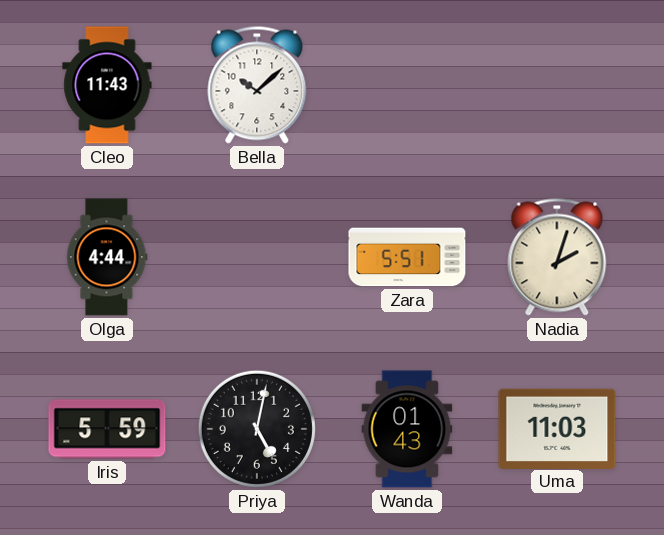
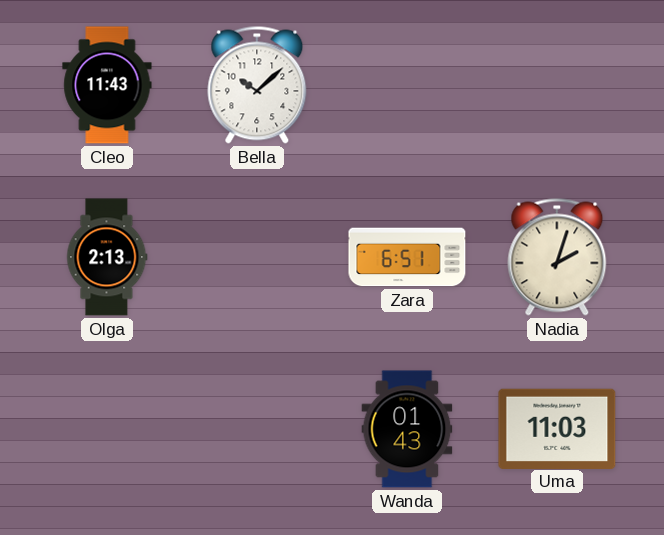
Olga: 4:44 -> 2:13 (107, 257)
Zara: 5:51 -> 6:51 (407, 257)
Iris: 5:59 -> none (107, 429)
Priya: 5:02 -> none (257, 429)
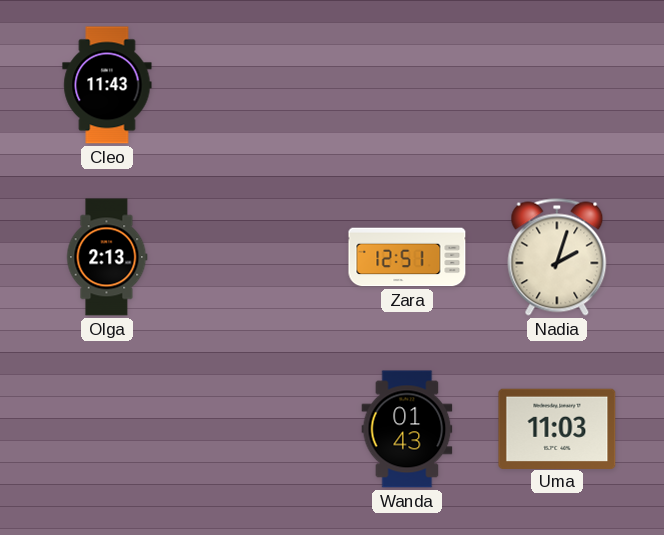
Bella: 10:08 -> none (257, 85)
Zara: 6:51 -> 12:51 (407, 257)
